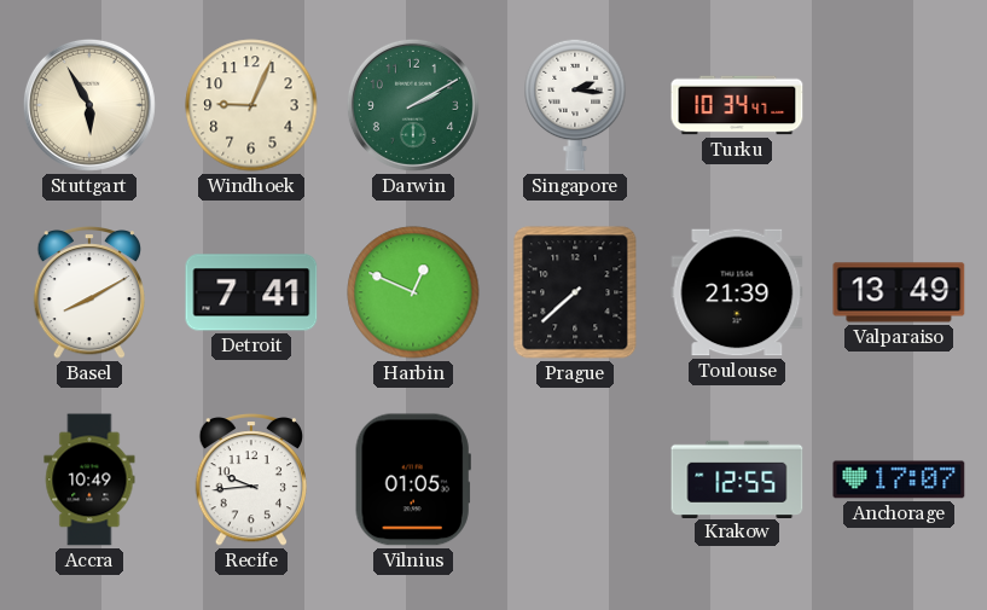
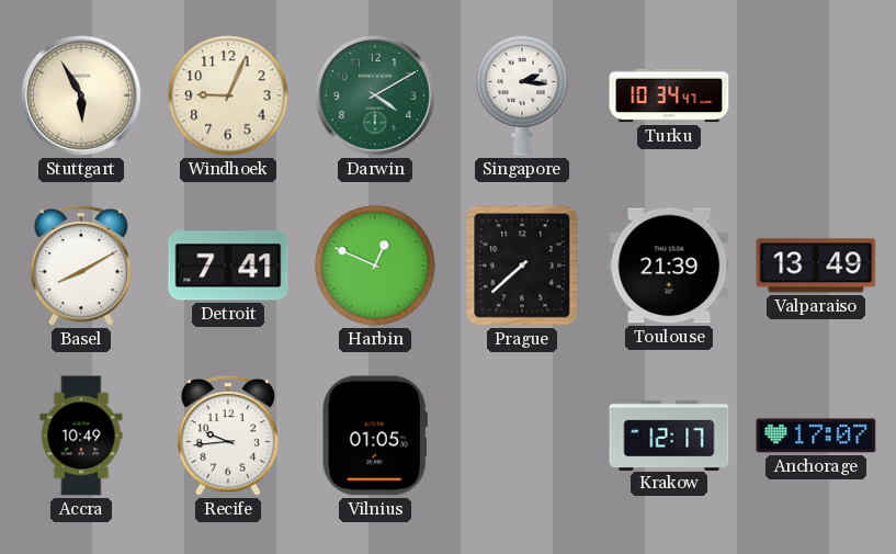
Darwin: 2:10 -> 4:10 (375, 95)
Krakow: 12:55 -> 12:17 (669, 434)
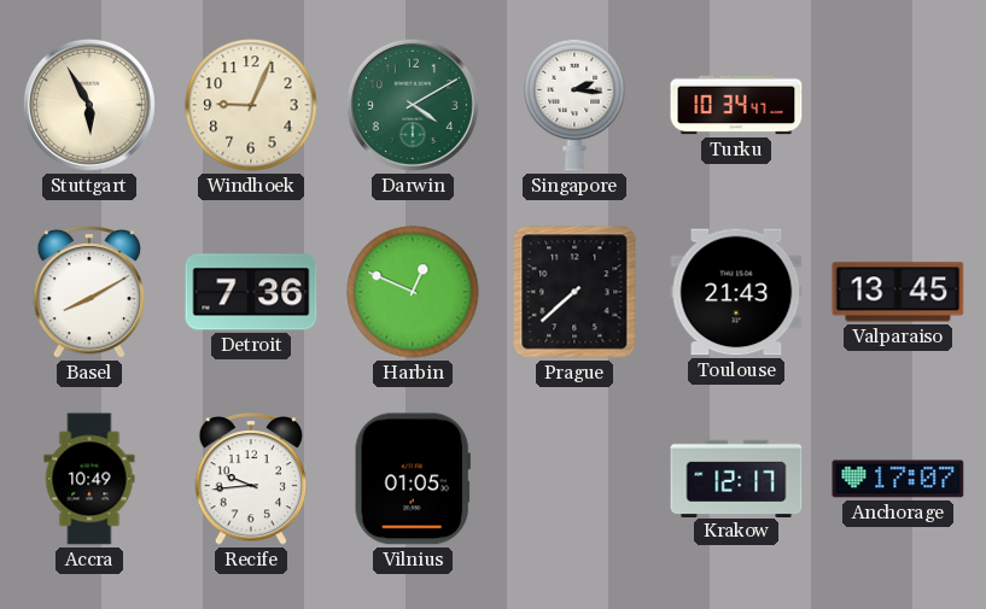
Detroit: 7:41 -> 7:36 (251, 292)
Toulouse: 21:39 -> 21:43 (736, 292)
Valparaiso: 13:49 -> 13:45 (898, 292)
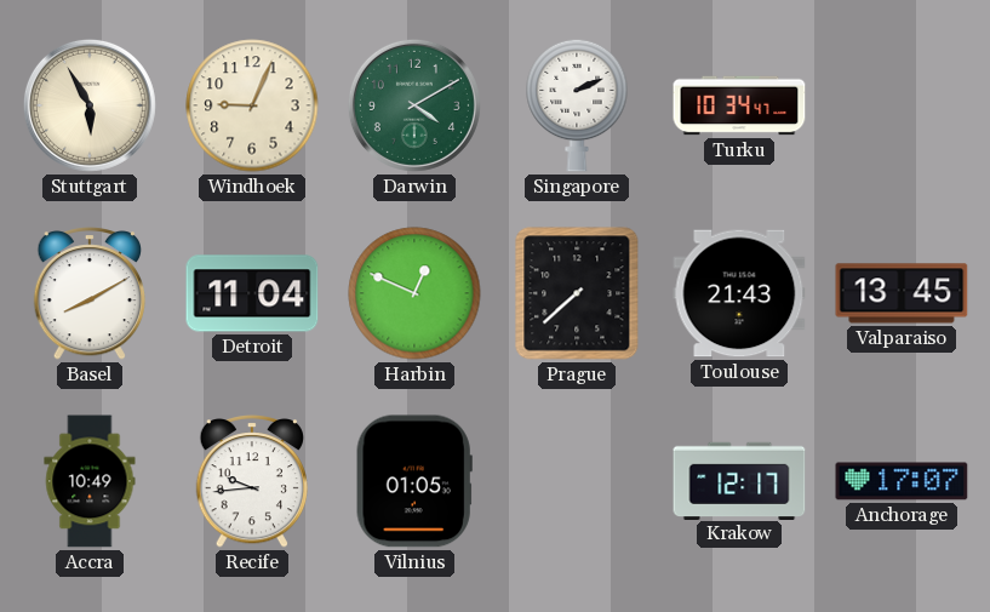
Singapore: 2:16 -> 2:11 (577, 105)
Detroit: 7:36 -> 11:04 (252, 293)
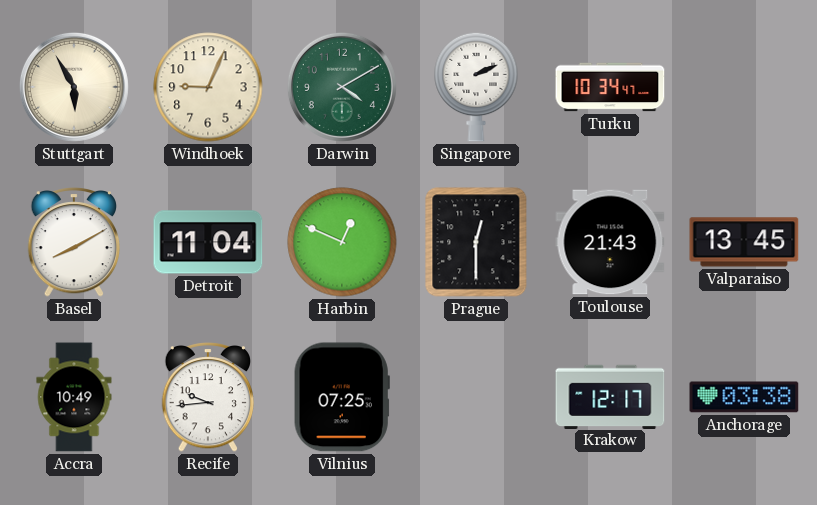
Prague: 7:38 -> 12:30 (476, 242)
Vilnius: 01:05 -> 07:25 (342, 397)
Anchorage: 17:07 -> 03:38 (744, 397)
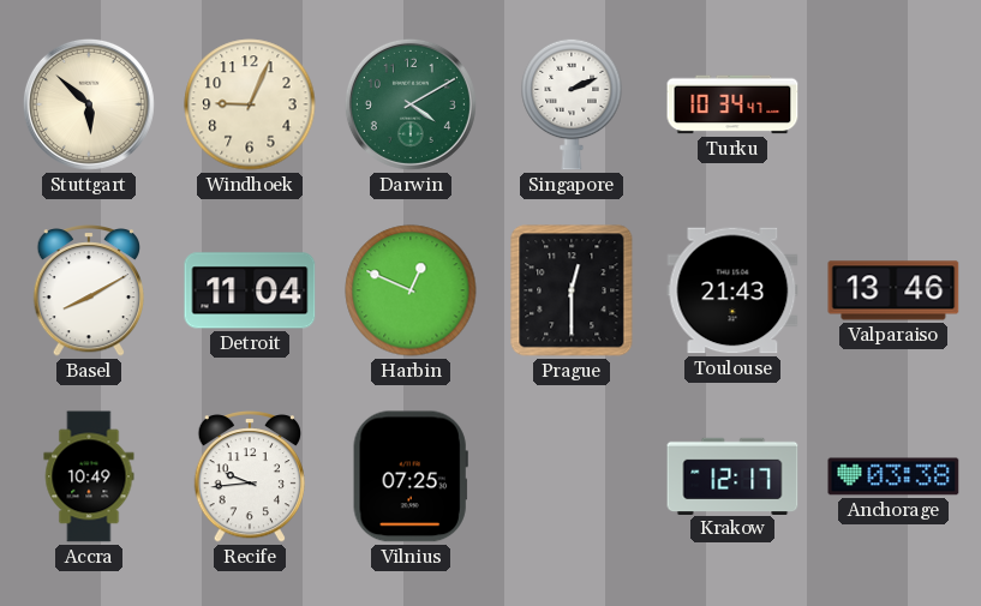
Stuttgart: 5:55 -> 5:52 (89, 104)
Valparaiso: 13:45 -> 13:46 (893, 290)
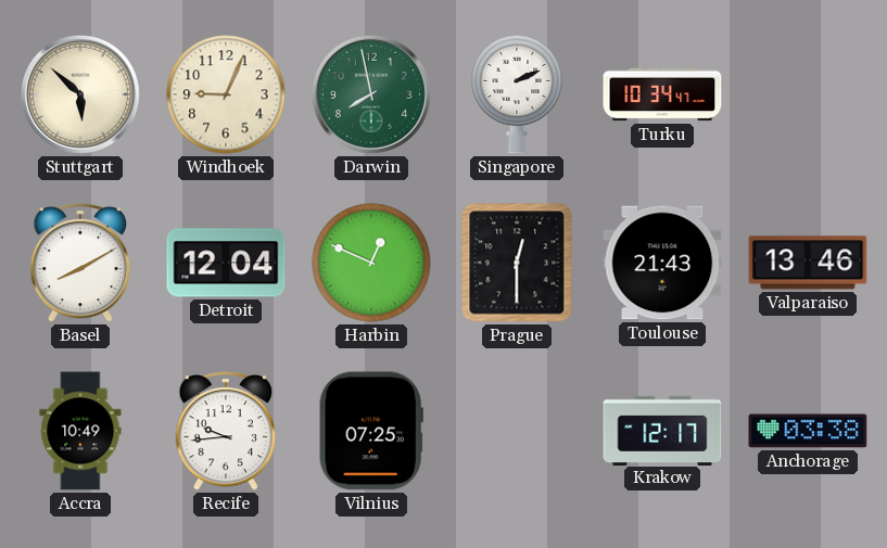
Darwin: 4:10 -> 7:58 (371, 94)
Detroit: 11:04 -> 12:04 (226, 263)
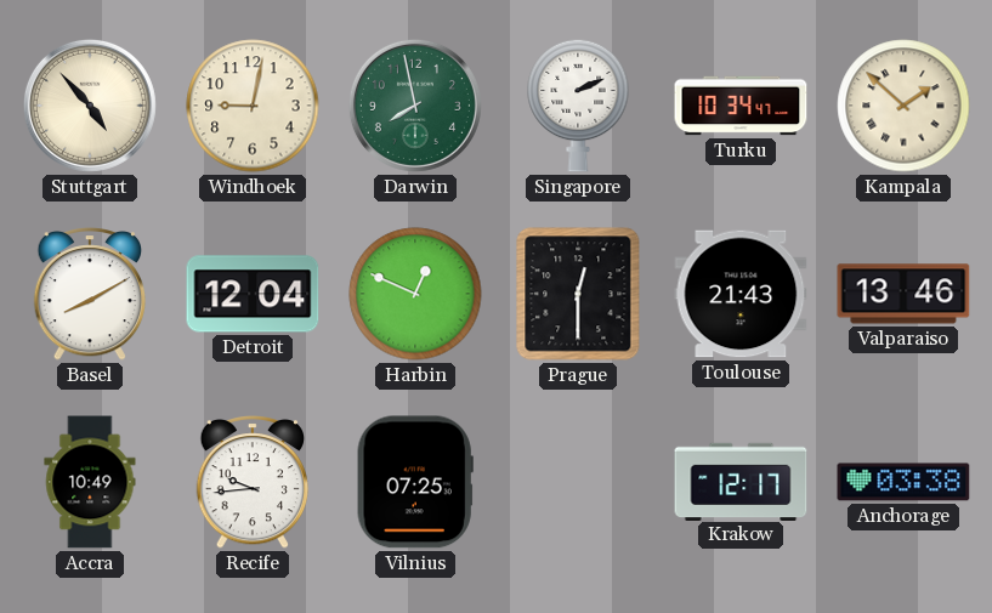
Stuttgart: 5:52 -> 4:53 (90, 106)
Windhoek: 9:04 -> 9:02 (253, 106)
Kampala: none -> 1:52 (903, 106)
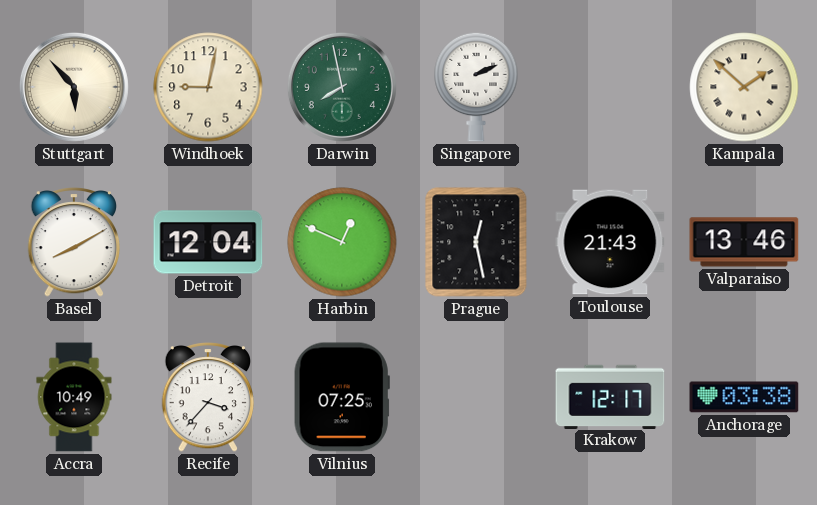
Stuttgart: 4:53 -> 5:53 (74, 87)
Turku: 10:34 -> none (741, 106)
Prague: 12:30 -> 12:28 (476, 242)
Recife: 9:44 -> 3:37 (208, 398)
